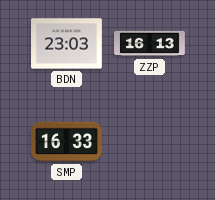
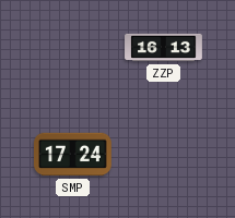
BDN: 23:03 -> none (67, 44)
SMP: 16:33 -> 17:24 (73, 155)
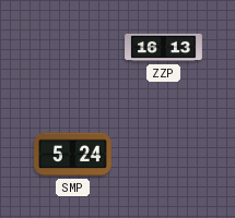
SMP: 17:24 -> 5:24 (73, 155)
